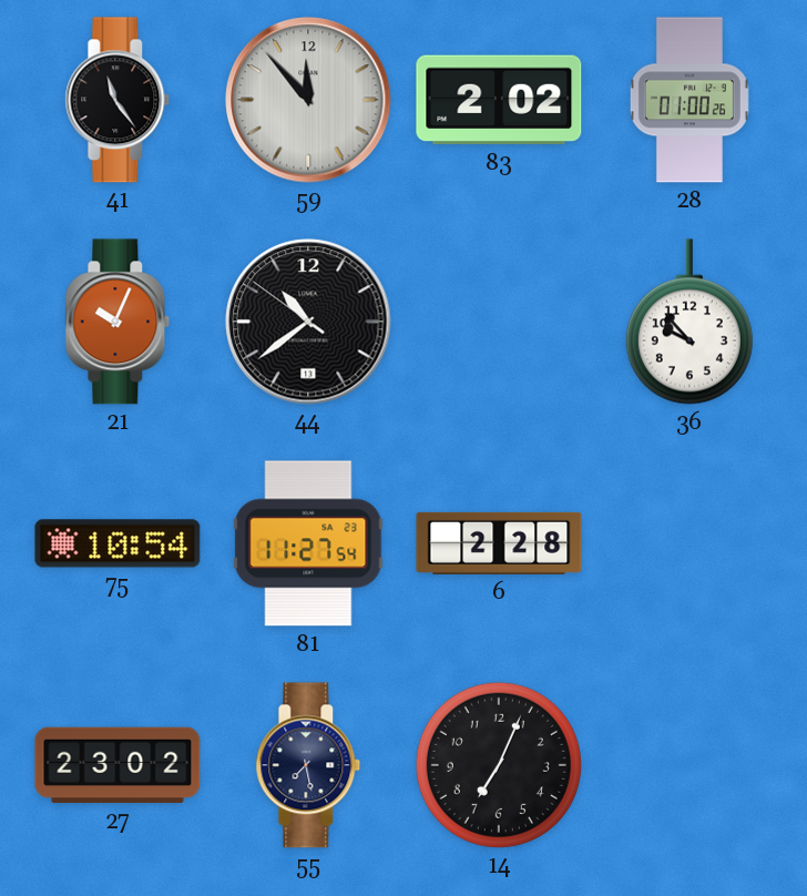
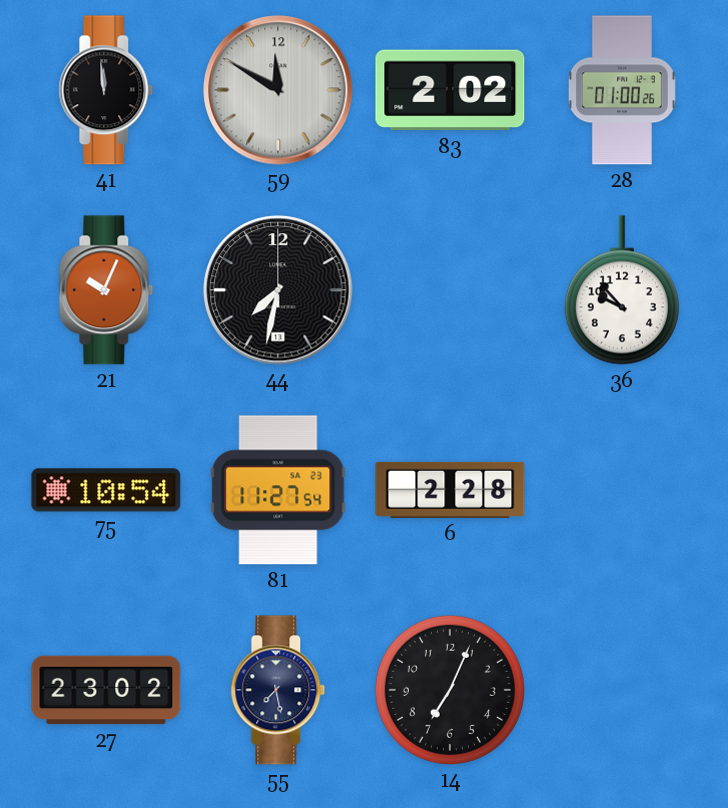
41: 11:24 -> 11:59 (106, 90)
59: 11:53 -> 11:50 (278, 90)
44: 10:38 -> 7:32 (278, 290)
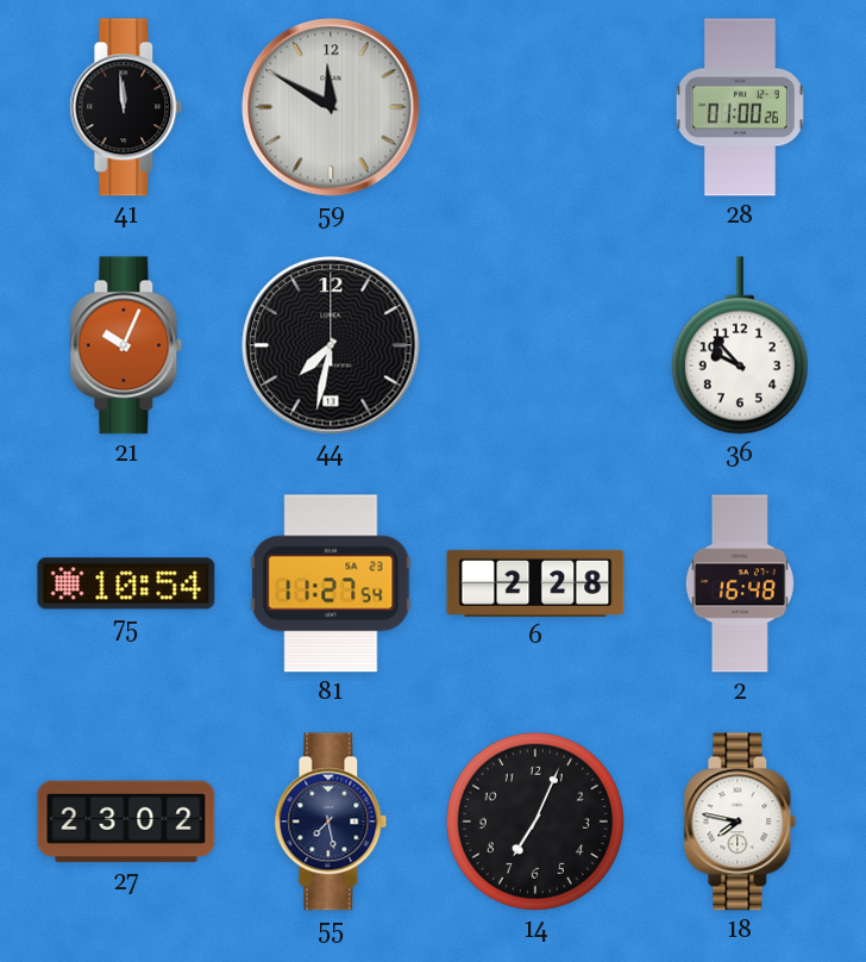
83: 2:02 -> none (450, 90)
2: none -> 16:48 (740, 583)
18: none -> 7:47 (740, 822)
